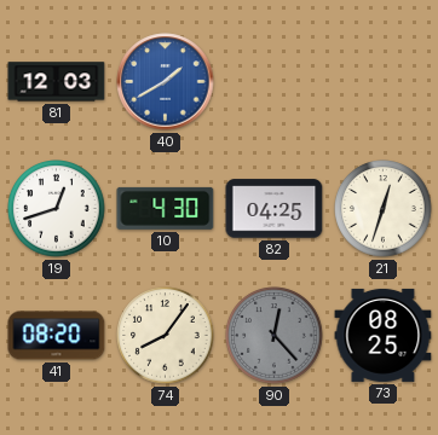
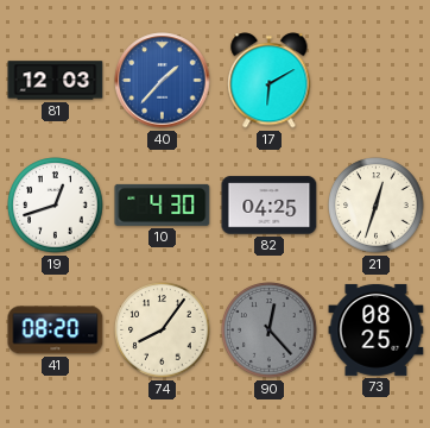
40: 1:40 -> 1:37 (163, 81)
17: none -> 6:10 (270, 81)
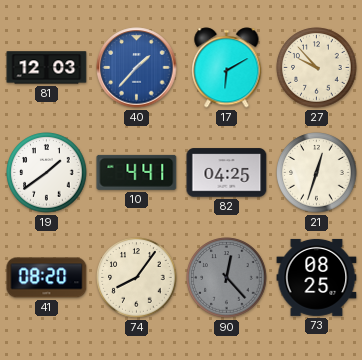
27: none -> 9:53 (317, 68)
19: 12:42 -> 1:39 (47, 173)
10: 4:30 -> 4:41 (137, 172)
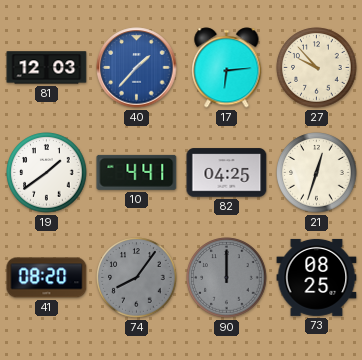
17: 6:10 -> 6:14 (227, 68)
74 dial: cream -> grey (137, 278)
90: 12:23 -> 12:00 (227, 278)
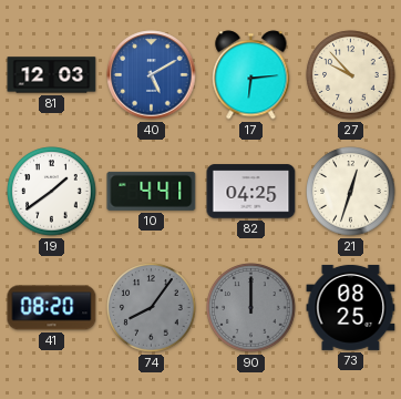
40: 1:37 -> 5:10 (152, 75)
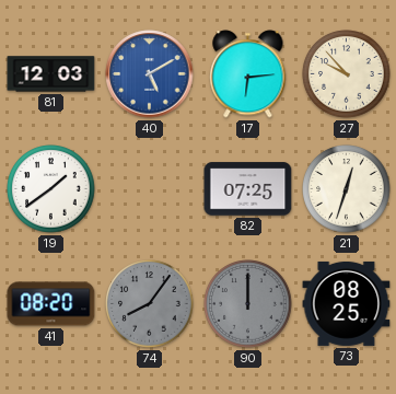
10: 4:41 -> none (152, 191)
82: 04:25 -> 07:25 (248, 189)
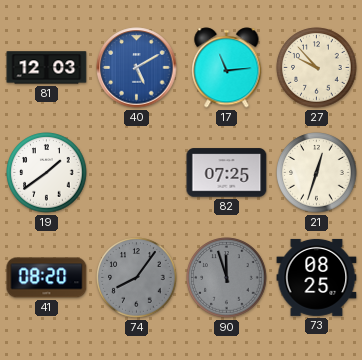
17: 6:14 -> 11:14 (227, 68)
90: 12:00 -> 11:57 (227, 278)
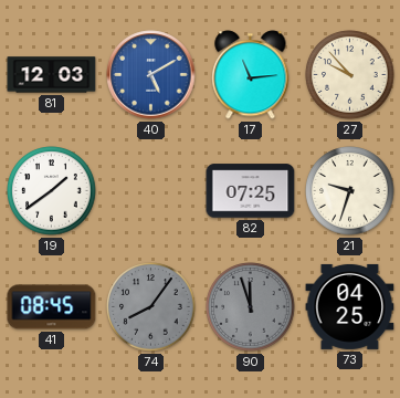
21: 12:33 -> 9:33 (350, 191)
41: 08:20 -> 08:45 (52, 307)
73: 08:25 -> 04:25 (350, 306)
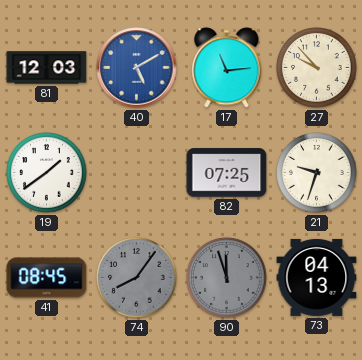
73: 04:25 -> 04:13 (317, 277)
